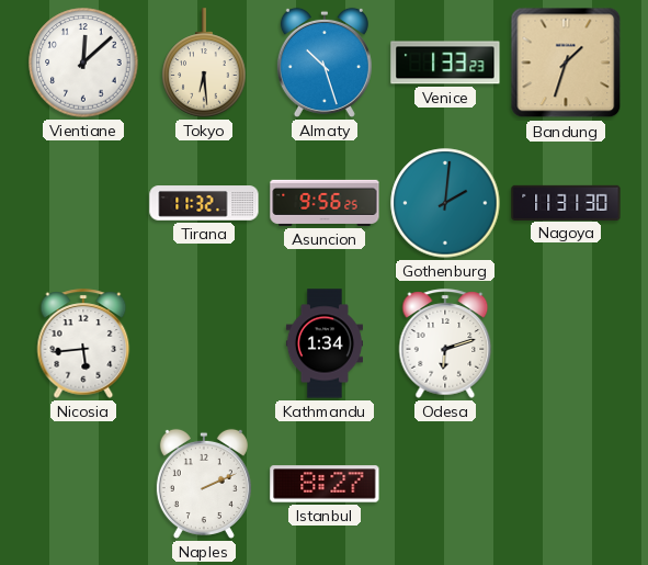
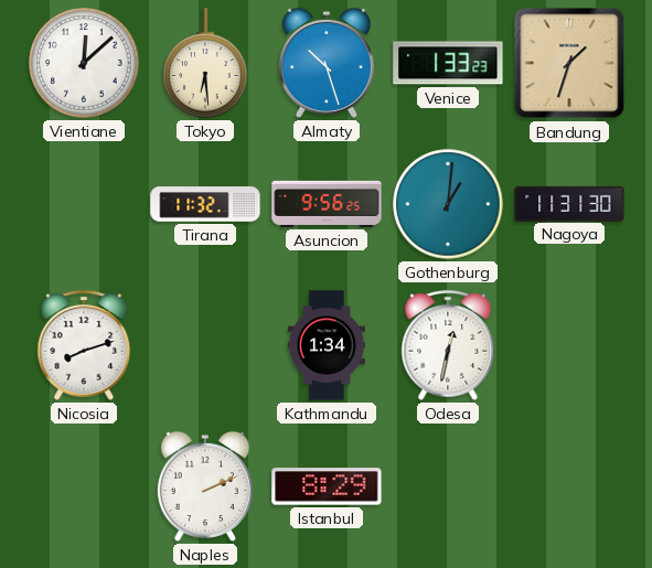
Gothenburg: 2:01 -> 1:01 (448, 204)
Nicosia: 5:44 -> 8:12 (84, 345)
Odesa: 6:12 -> 12:32 (448, 345)
Istanbul: 8:27 -> 8:29 (327, 486)
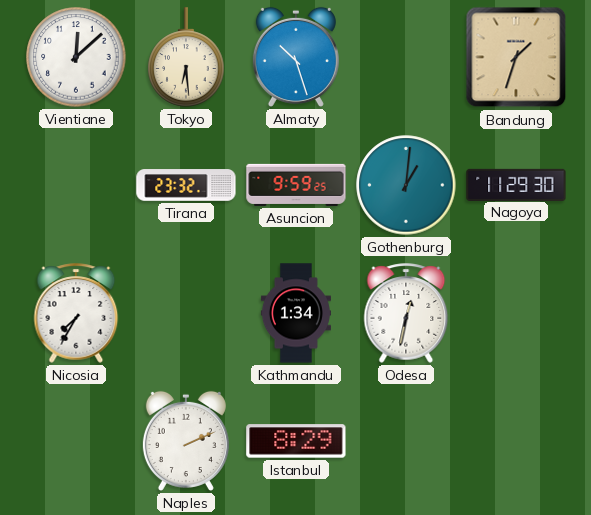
Venice: 1:33 -> none (448, 63)
Tirana: 11:32 -> 23:32 (186, 185)
Asuncion: 9:56 -> 9:59 (296, 185)
Nagoya: 11:31 -> 11:29 (516, 184)
Nicosia: 8:12 -> 7:35 (76, 313)
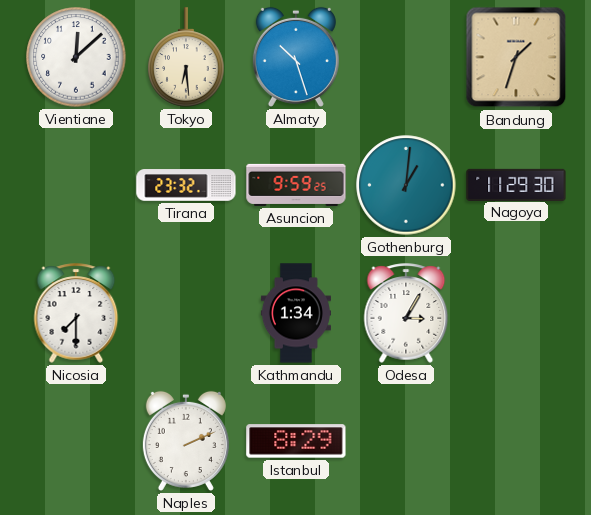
Nicosia: 7:35 -> 7:30 (76, 313)
Odesa: 12:32 -> 3:05 (406, 313)
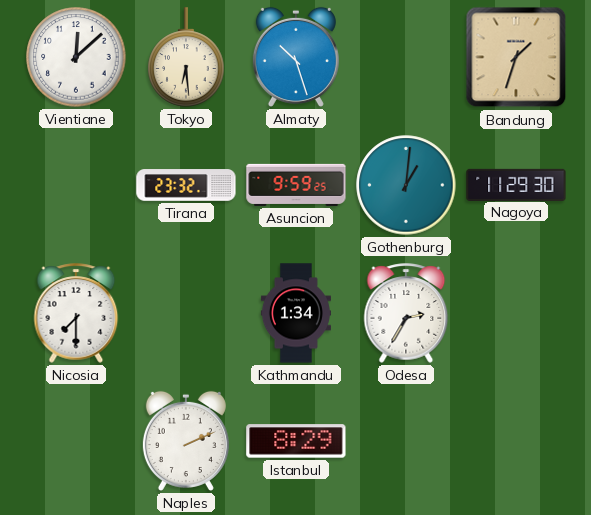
Odesa: 3:05 -> 2:35 (406, 313)
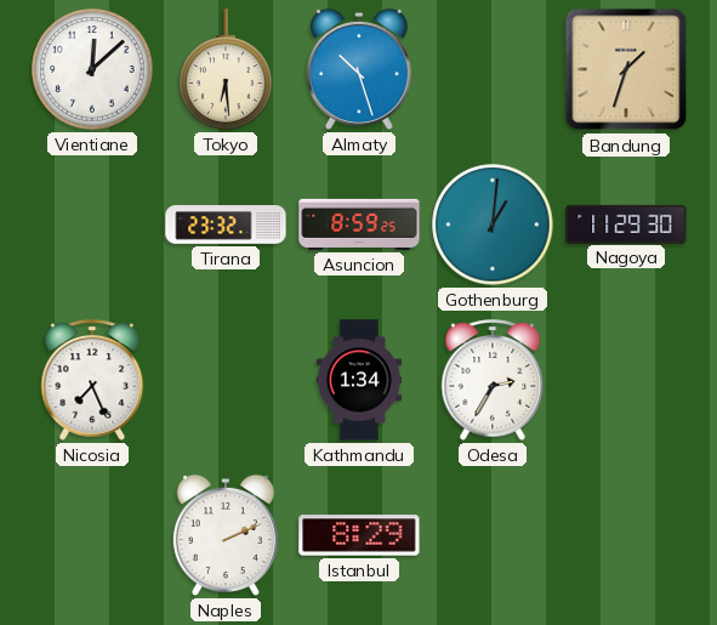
Asuncion: 9:59 -> 8:59 (359, 225)
Nicosia: 7:30 -> 7:26 (92, 380)
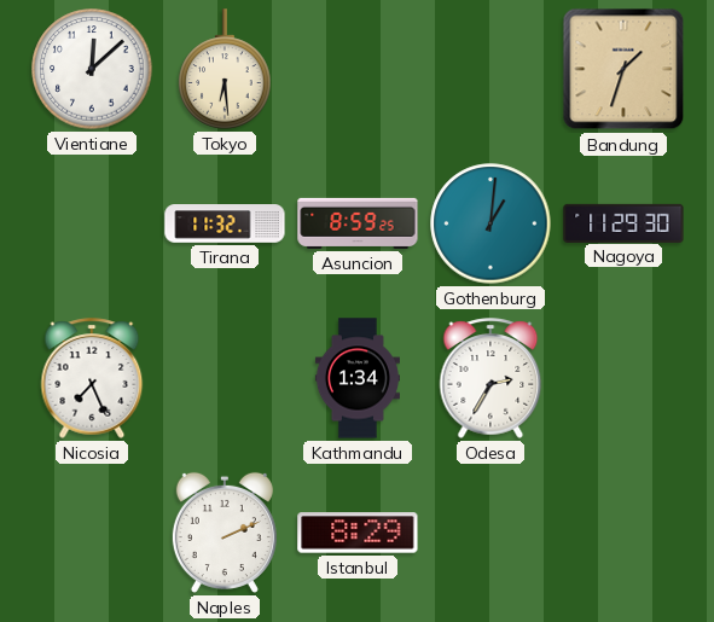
Almaty: 10:27 -> none (359, 69)
Tirana: 23:32 -> 11:32 (225, 223)
